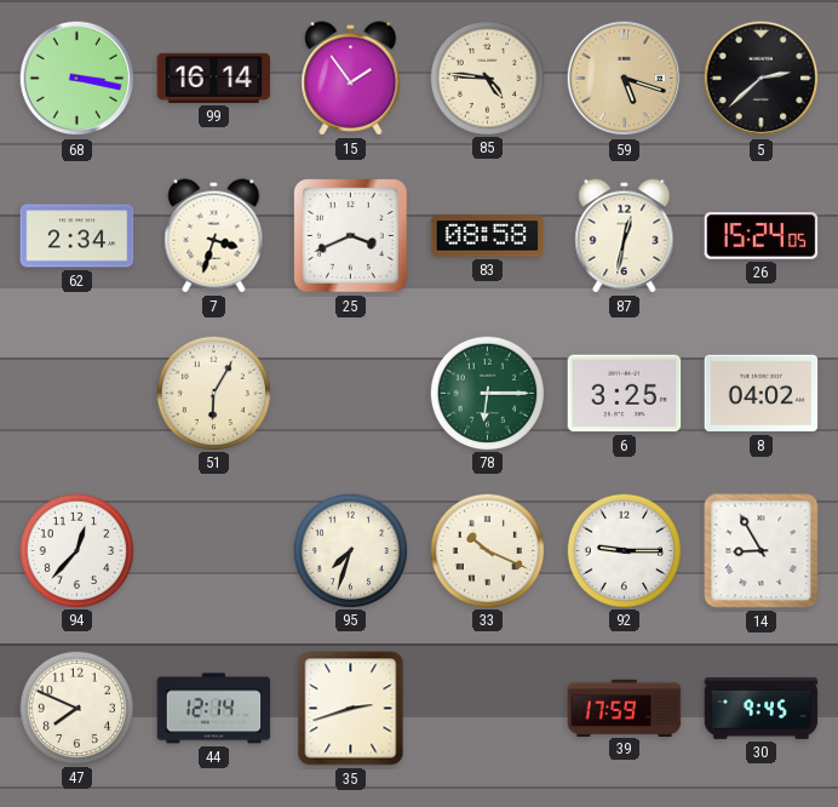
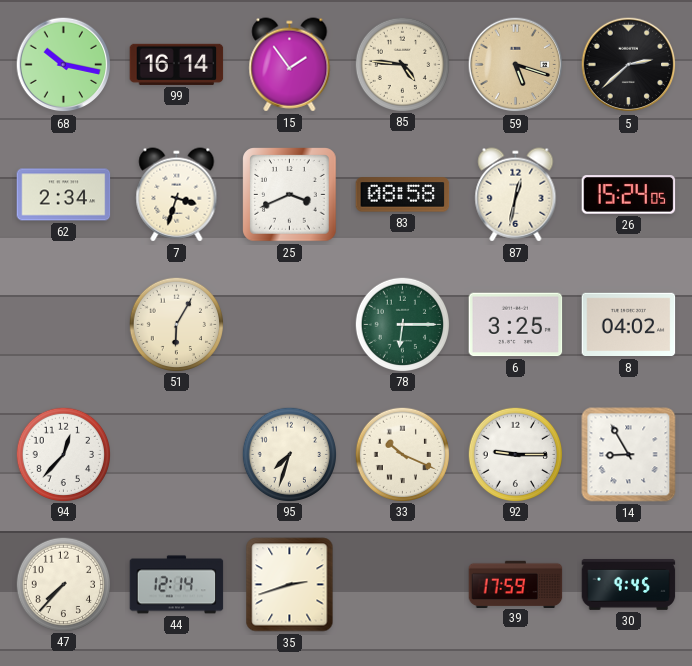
68: 3:17 -> 10:17 (64, 65)
47: 7:49 -> 7:37 (63, 584)
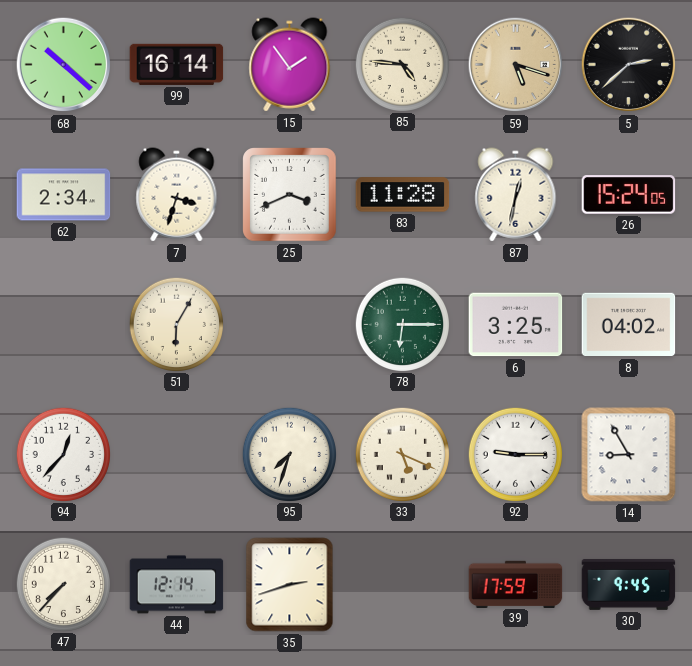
68: 10:17 -> 10:22 (64, 65)
83: 08:58 -> 11:28 (403, 195)
33: 10:19 -> 5:19 (402, 454)
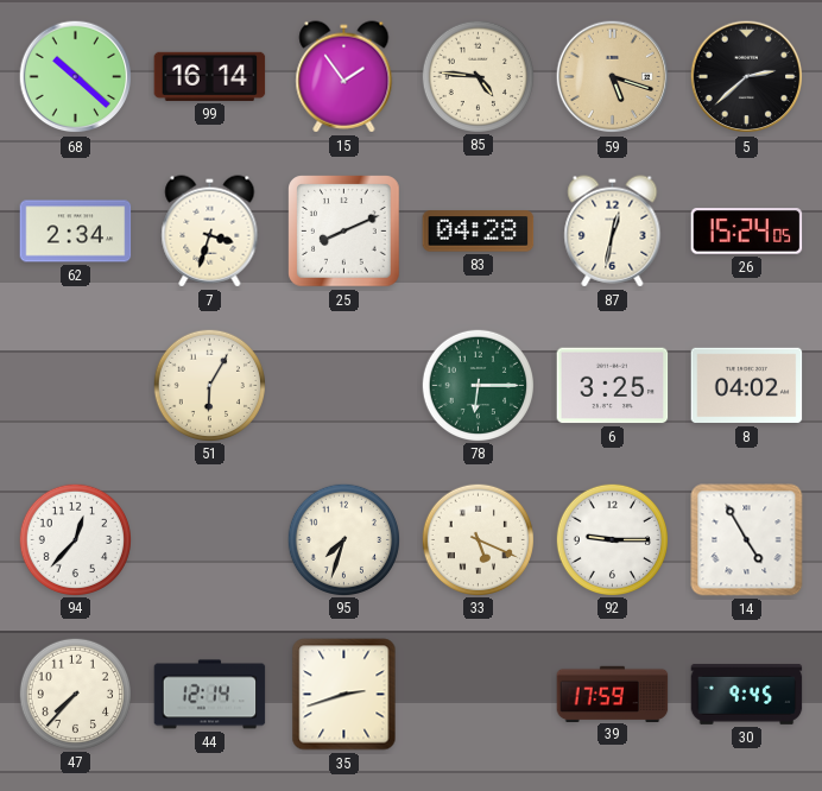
25: 3:41 -> 8:11 (344, 232)
83: 11:28 -> 04:28 (479, 232)
14: 8:55 -> 4:55 (747, 540)
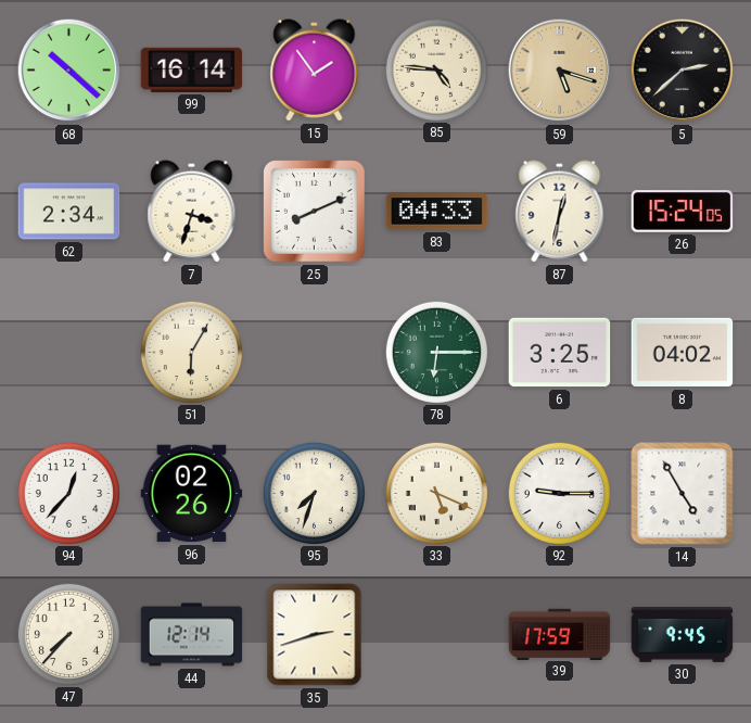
83: 04:28 -> 04:33 (437, 212)
96: none -> 02:26 (192, 494)
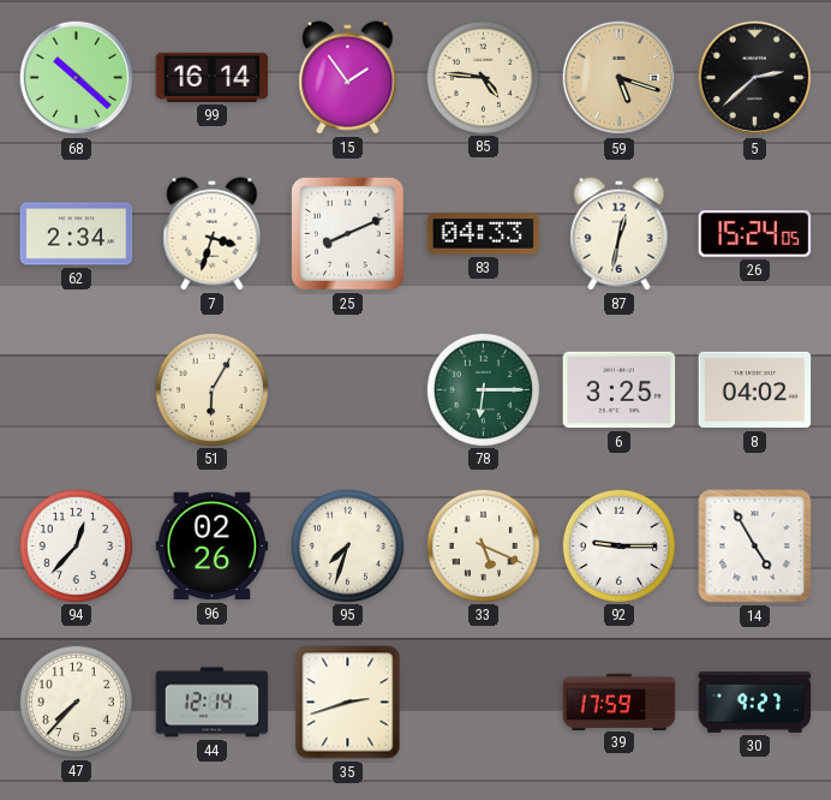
30: 9:45 -> 9:27 (755, 702)
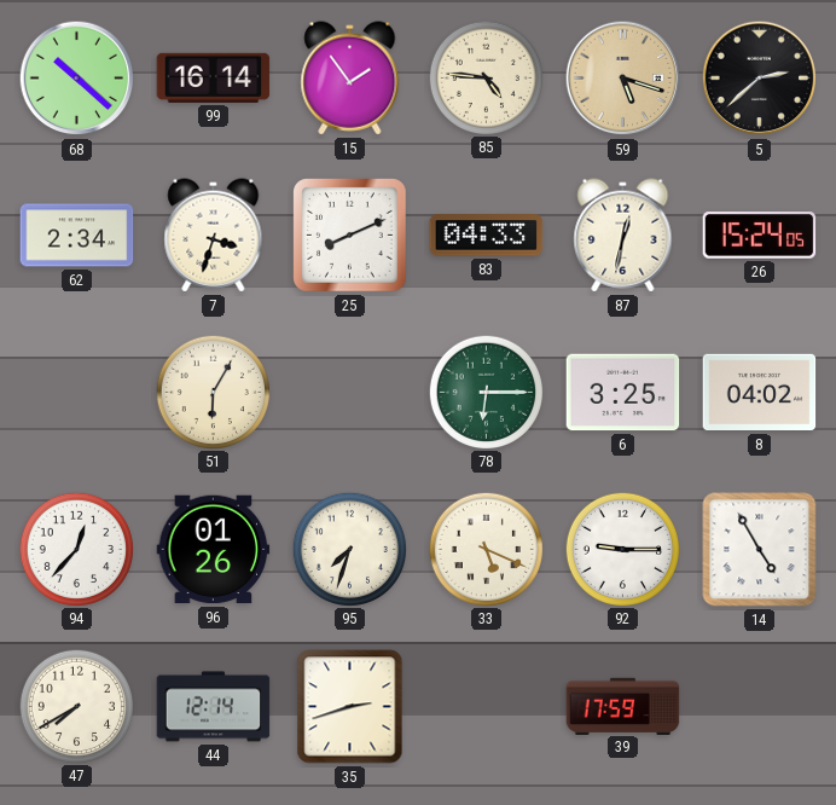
96: 02:26 -> 01:26 (214, 550)
47: 7:37 -> 7:40 (76, 706)
30: 9:27 -> none (755, 702)
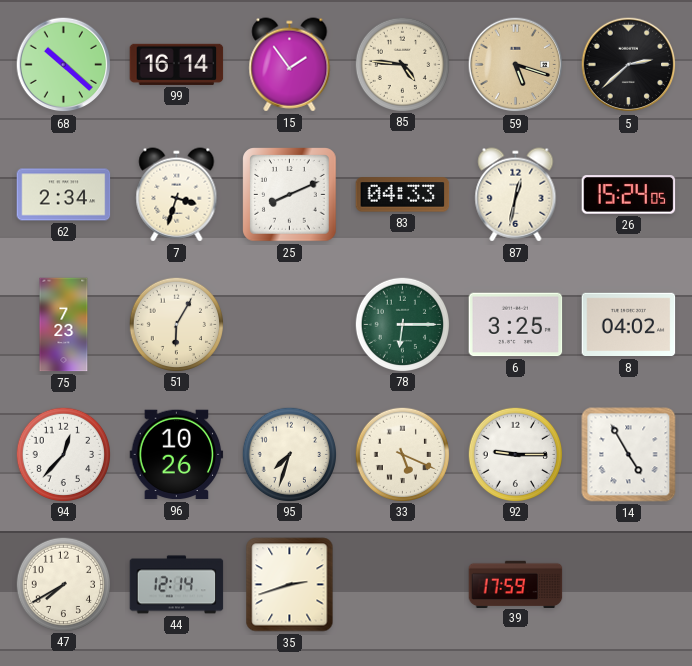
75: none -> 7:23 (64, 325)
96: 01:26 -> 10:26 (177, 455)
